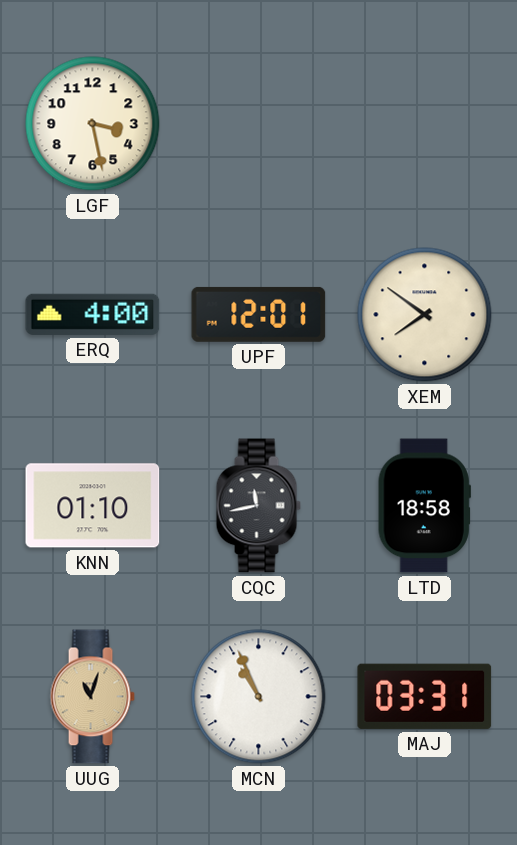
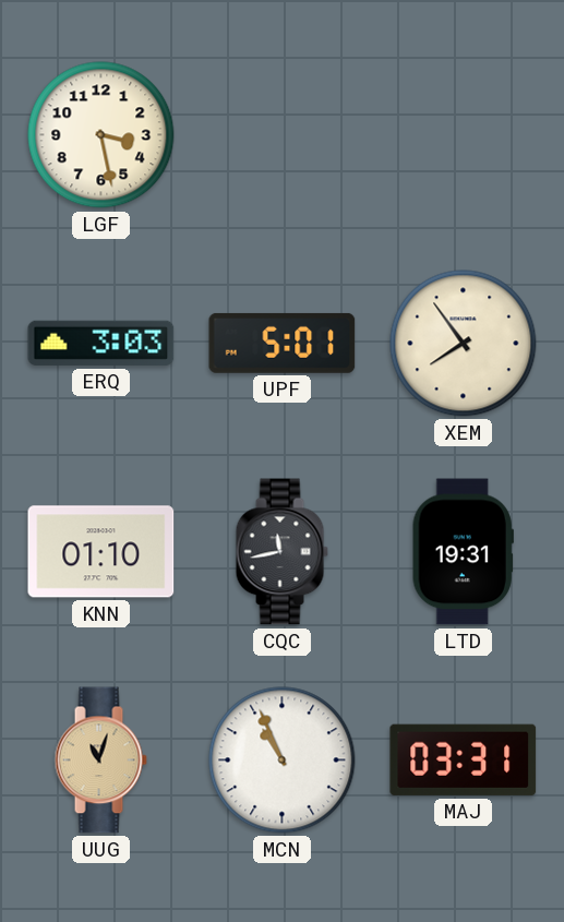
ERQ: 4:00 -> 3:03 (101, 343)
UPF: 12:01 -> 5:01 (283, 343)
XEM: 7:51 -> 7:54 (464, 344)
LTD: 18:58 -> 19:31 (463, 552)
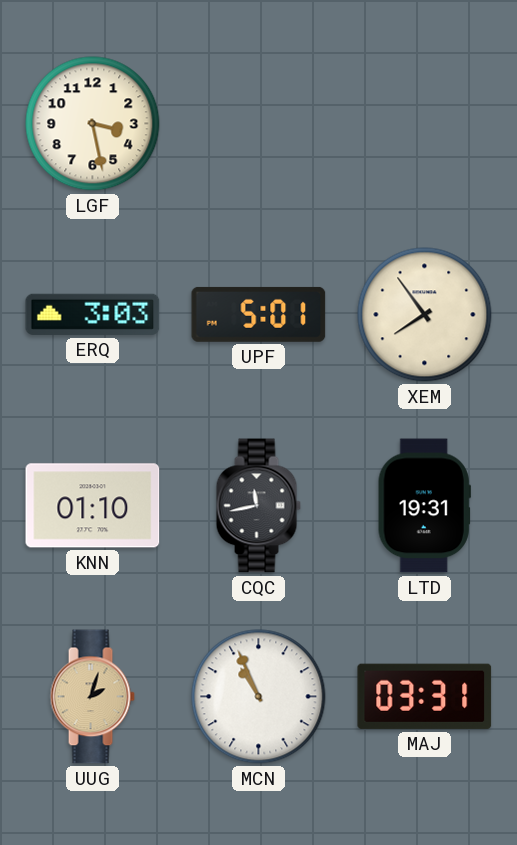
UUG: 11:03 -> 2:03 (92, 697)
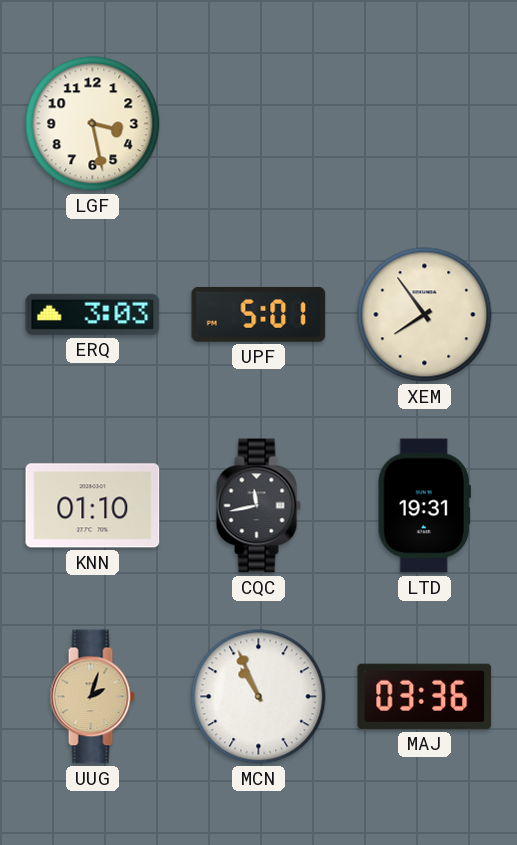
MAJ: 03:31 -> 03:36 (425, 696)
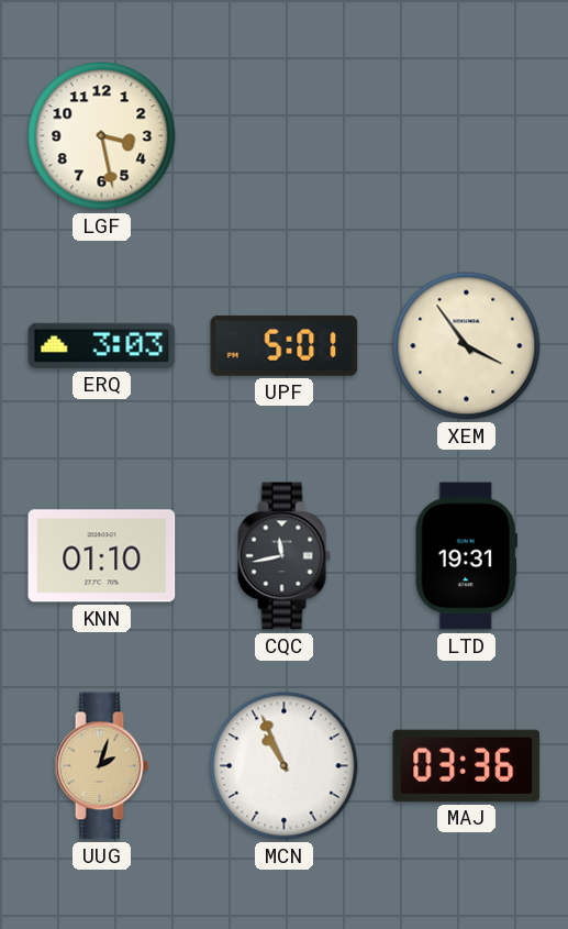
XEM: 7:54 -> 3:54 (467, 346)
